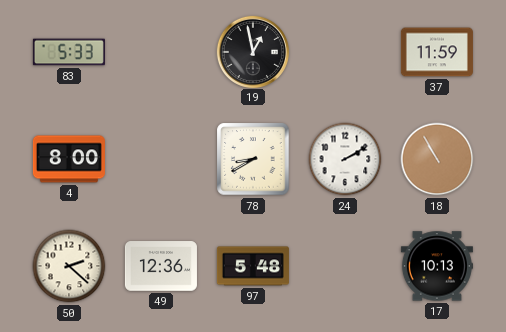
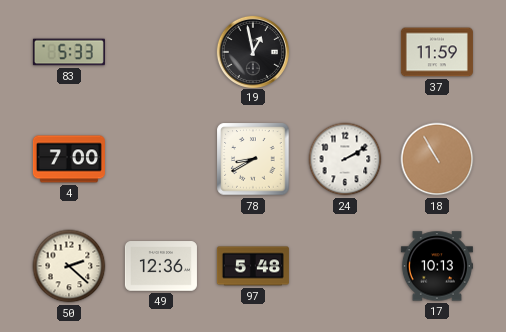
4: 8:00 -> 7:00 (69, 159)
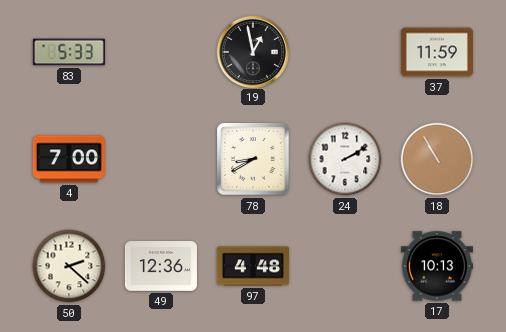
97: 5:48 -> 4:48 (253, 266)
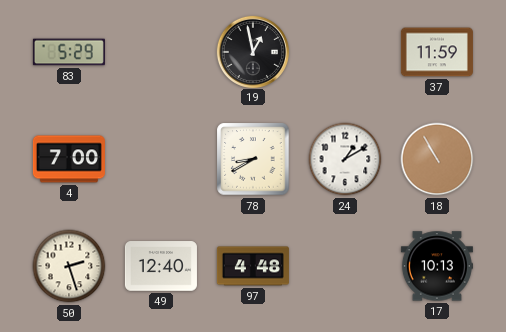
83: 5:33 -> 5:29 (69, 52)
24: 2:10 -> 1:10 (345, 159)
50: 2:22 -> 2:27 (69, 266)
49: 12:36 -> 12:40 (161, 266)
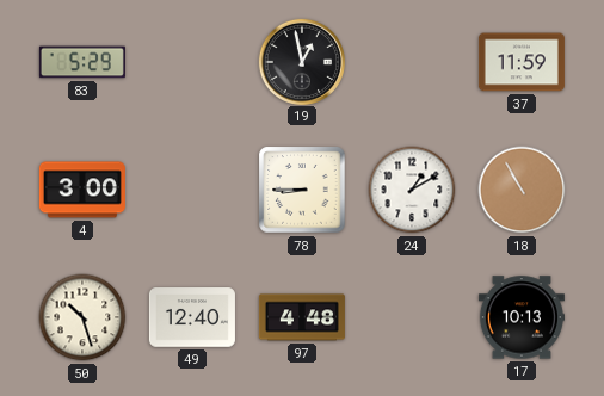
4: 7:00 -> 3:00 (82, 190)
78: 8:40 -> 8:45 (302, 190)
50: 2:27 -> 10:27 (82, 317)
